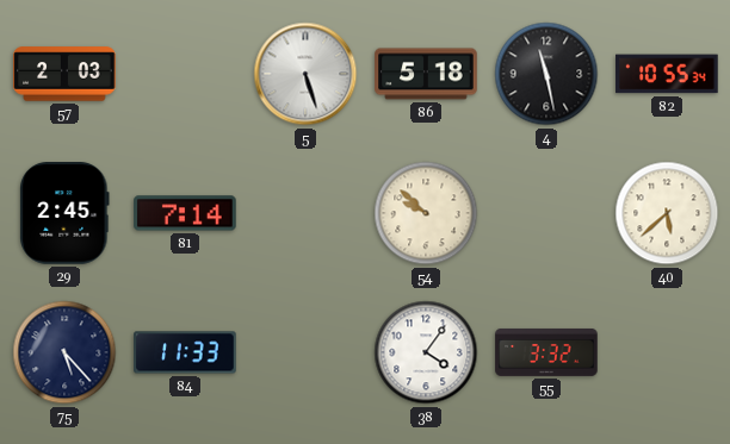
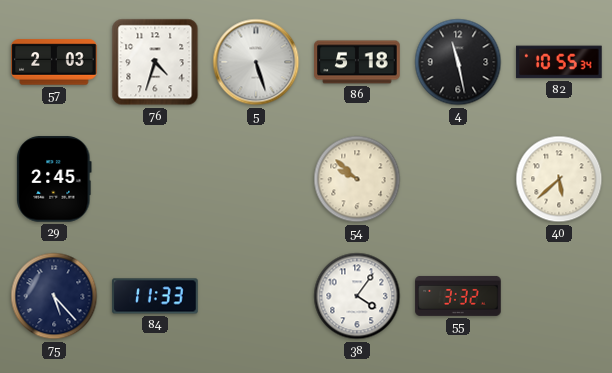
76: none -> 4:33 (155, 62)
81: 7:14 -> none (185, 213)
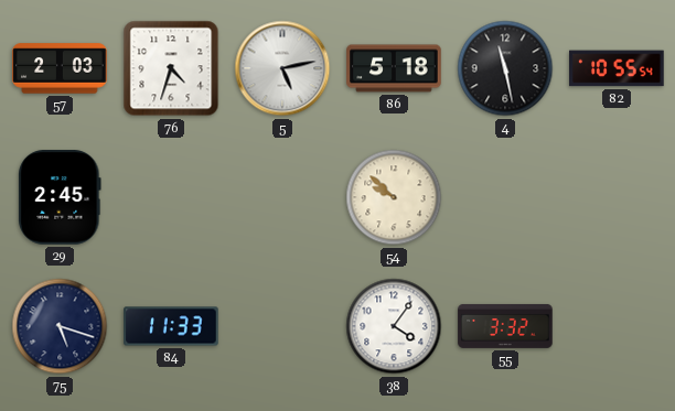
5: 5:27 -> 5:13 (282, 68)
82: 10:55:34 -> 10:55:54 (617, 68)
40: 5:38 -> none (559, 179)
75: 5:23 -> 5:18 (60, 326)
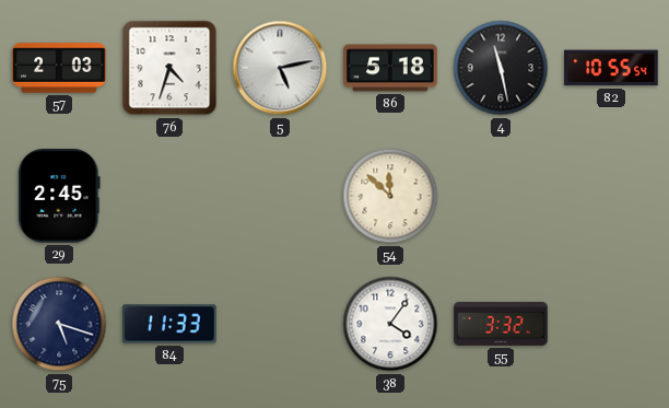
54: 9:52 -> 11:52 (390, 196)
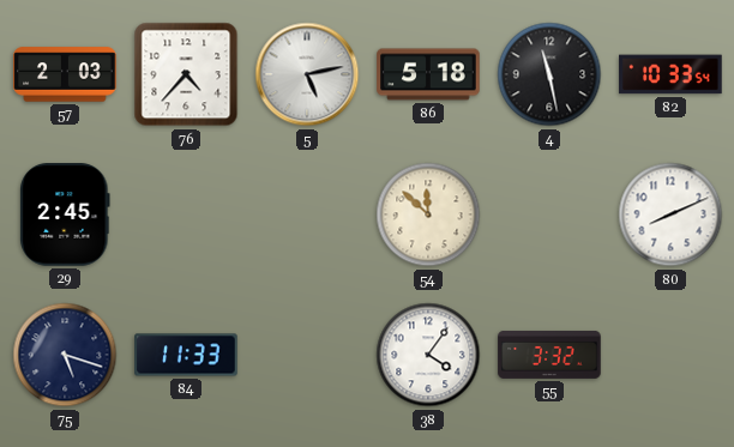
76: 4:33 -> 4:37 (186, 74)
82: 10:55 -> 10:33 (670, 74)
80: none -> 8:11 (670, 215)
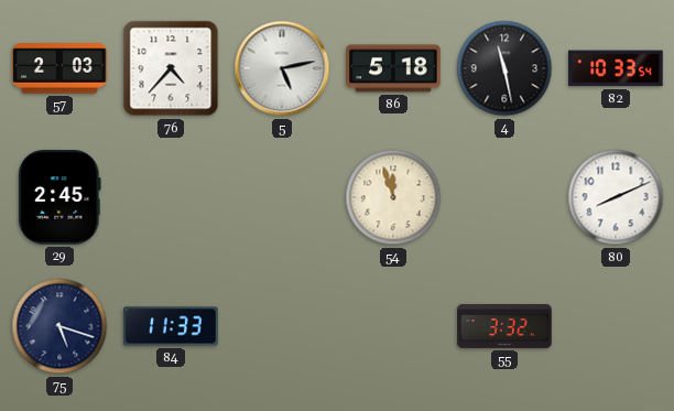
54: 11:52 -> 11:57 (393, 197)
38: 4:06 -> none (428, 355)
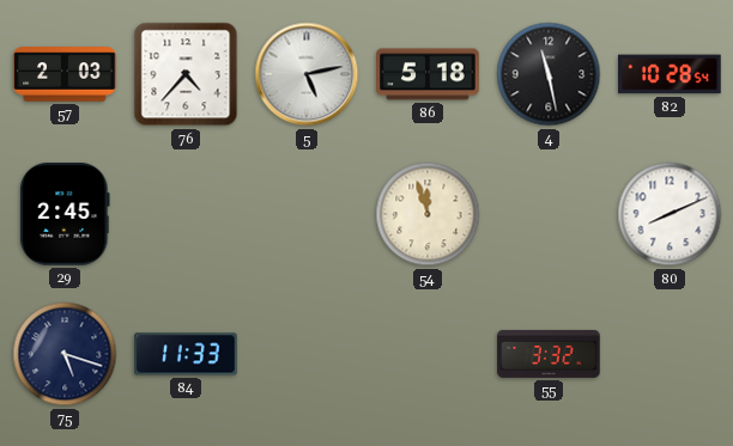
82: 10:33 -> 10:28 (670, 74)
